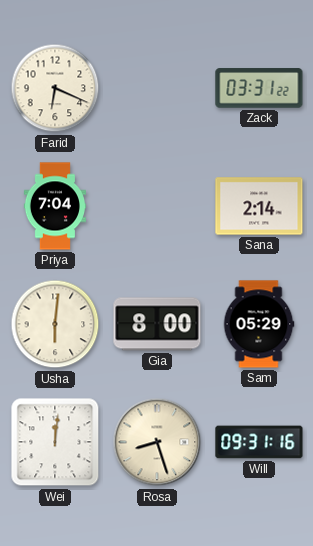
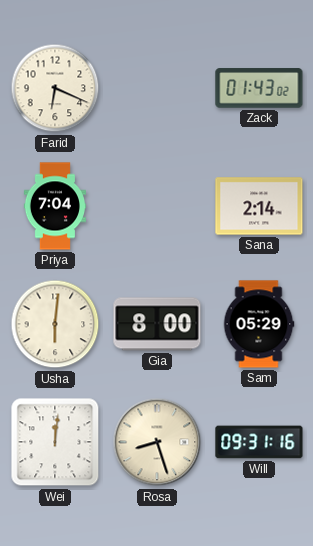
Zack: 03:31 -> 01:43 (259, 88)
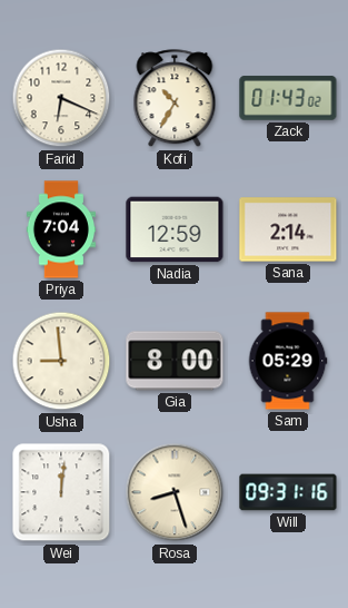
Kofi: none -> 10:35 (175, 99)
Nadia: none -> 12:59 (175, 229)
Usha: 6:01 -> 8:59 (61, 361)
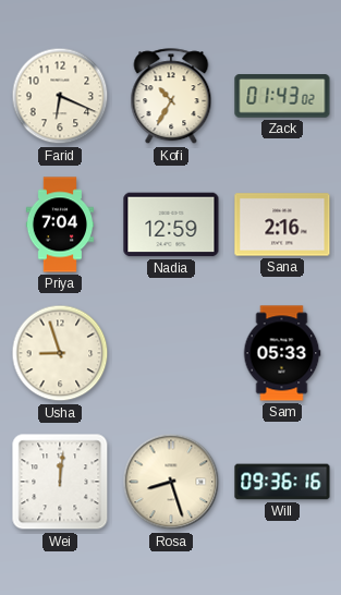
Sana: 2:14 -> 2:16 (282, 224)
Usha: 8:59 -> 8:57 (60, 353)
Gia: 8:00 -> none (175, 361)
Sam: 05:29 -> 05:33 (282, 353)
Will: 09:31 -> 09:36 (282, 482)
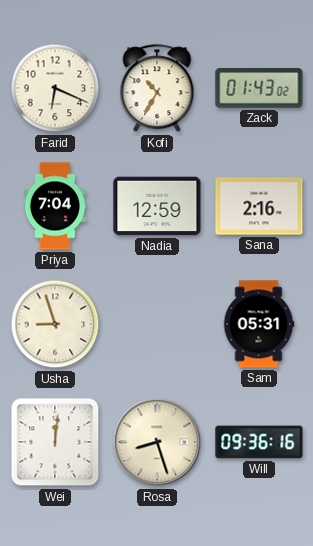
Sam: 05:33 -> 05:31 (259, 324)
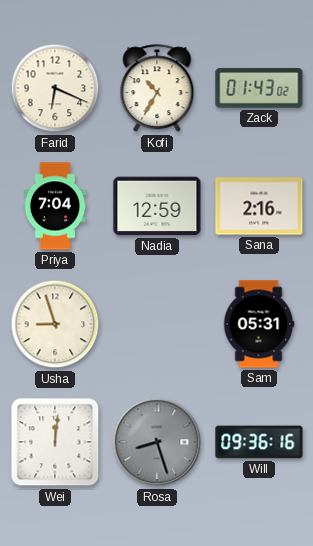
Rosa dial: cream -> grey (157, 442)
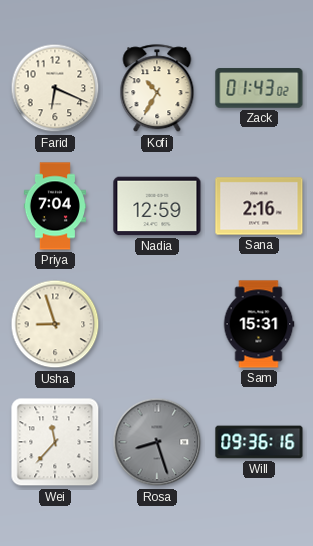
Sam: 05:31 -> 15:31 (259, 324)
Wei: 12:01 -> 11:37 (55, 442)
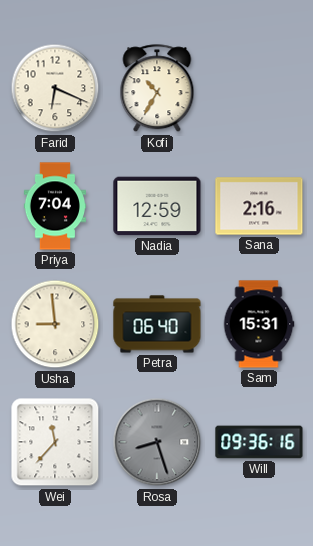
Zack: 01:43 -> none (259, 88)
Usha: 8:57 -> 8:59 (55, 324)
Petra: none -> 06:40 (157, 324)
